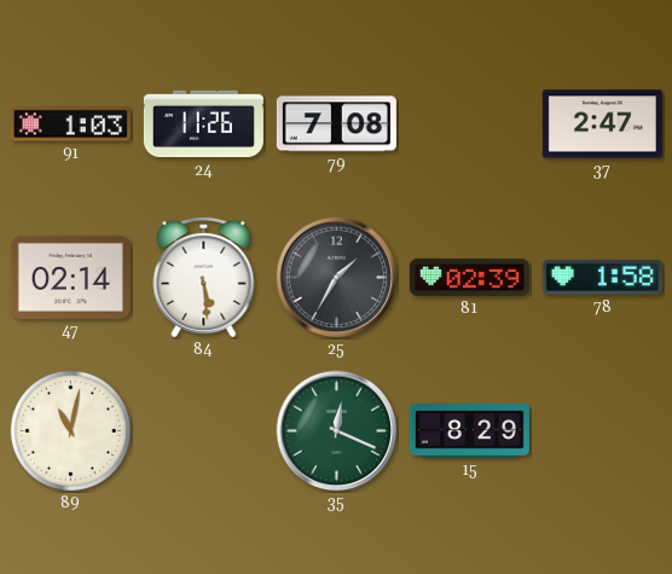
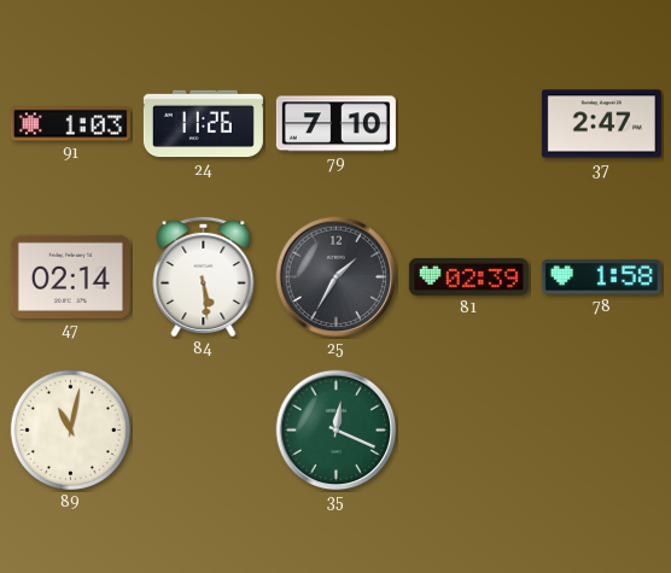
79: 7:08 -> 7:10 (335, 124)
15: 8:29 -> none (469, 431)
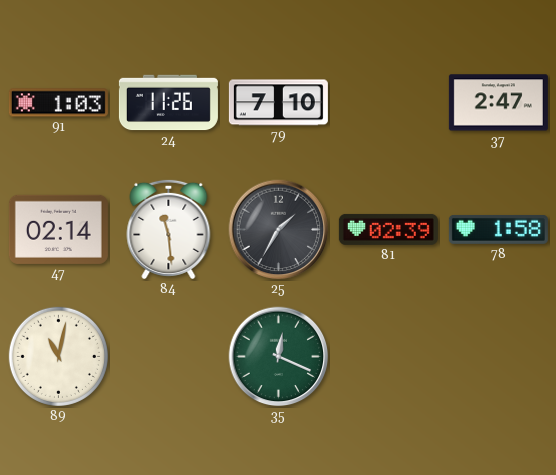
84: 5:29 -> 11:29 (169, 229)
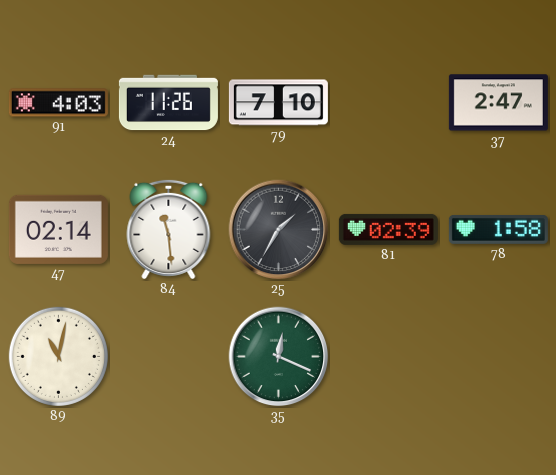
91: 1:03 -> 4:03 (58, 103)
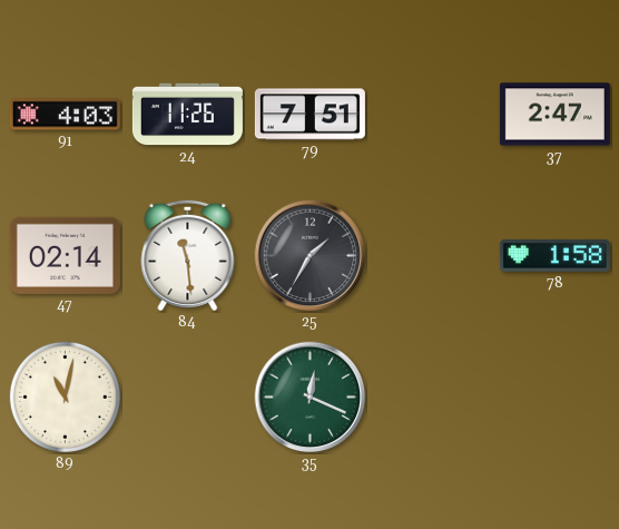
79: 7:10 -> 7:51 (309, 115)
81: 02:39 -> none (388, 229)
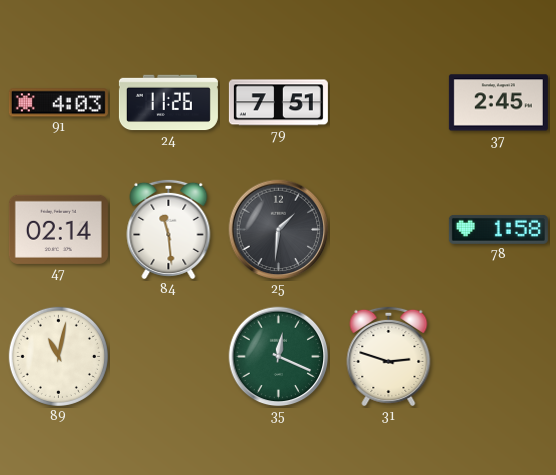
37: 2:47 -> 2:45 (498, 103)
25: 1:35 -> 1:31 (279, 230)
31: none -> 2:48 (389, 356)
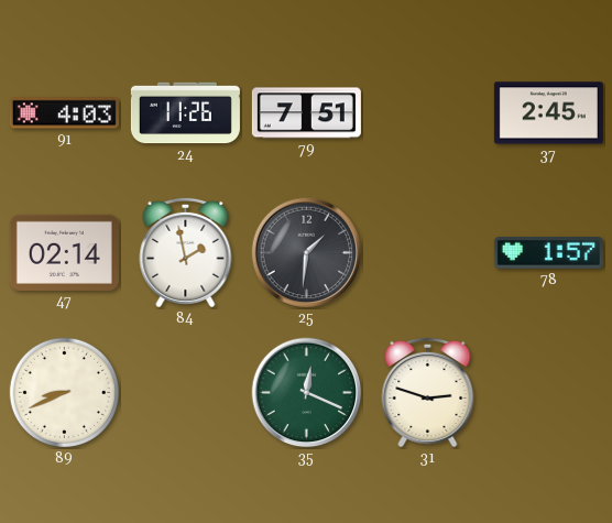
84: 11:29 -> 1:58 (186, 252)
78: 1:58 -> 1:57 (548, 252)
89: 11:02 -> 8:41 (64, 392)
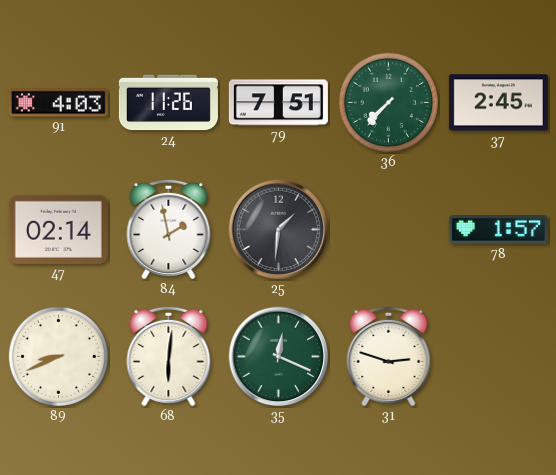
36: none -> 7:37 (388, 102)
68: none -> 6:01 (169, 356)
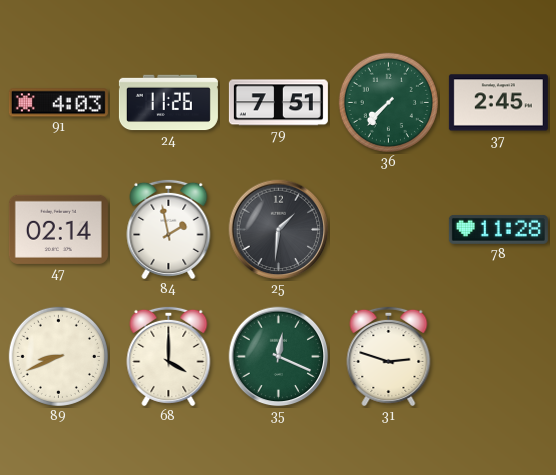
78: 1:57 -> 11:28 (498, 229)
68: 6:01 -> 4:00 (169, 356)
